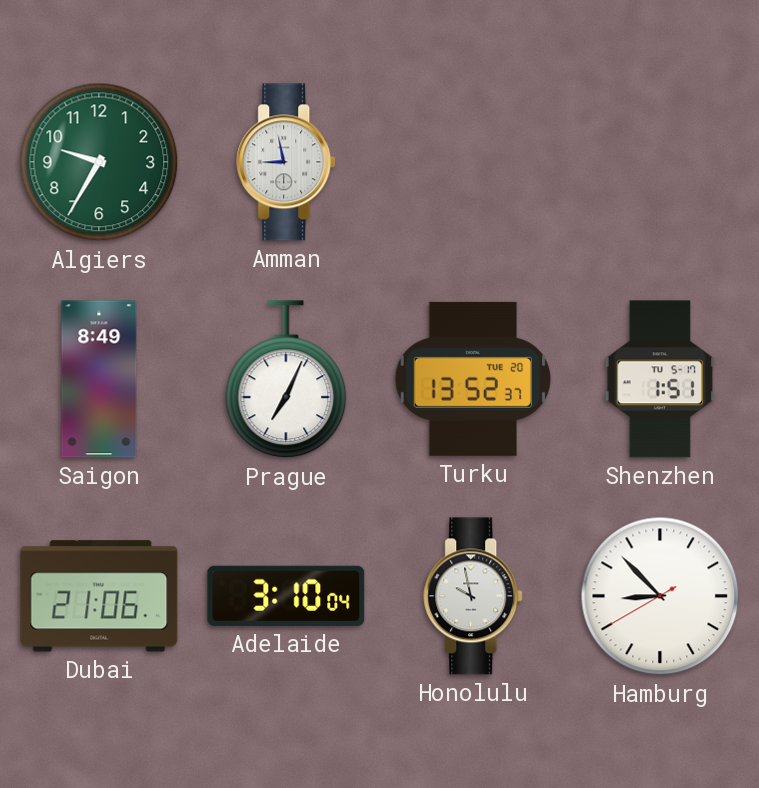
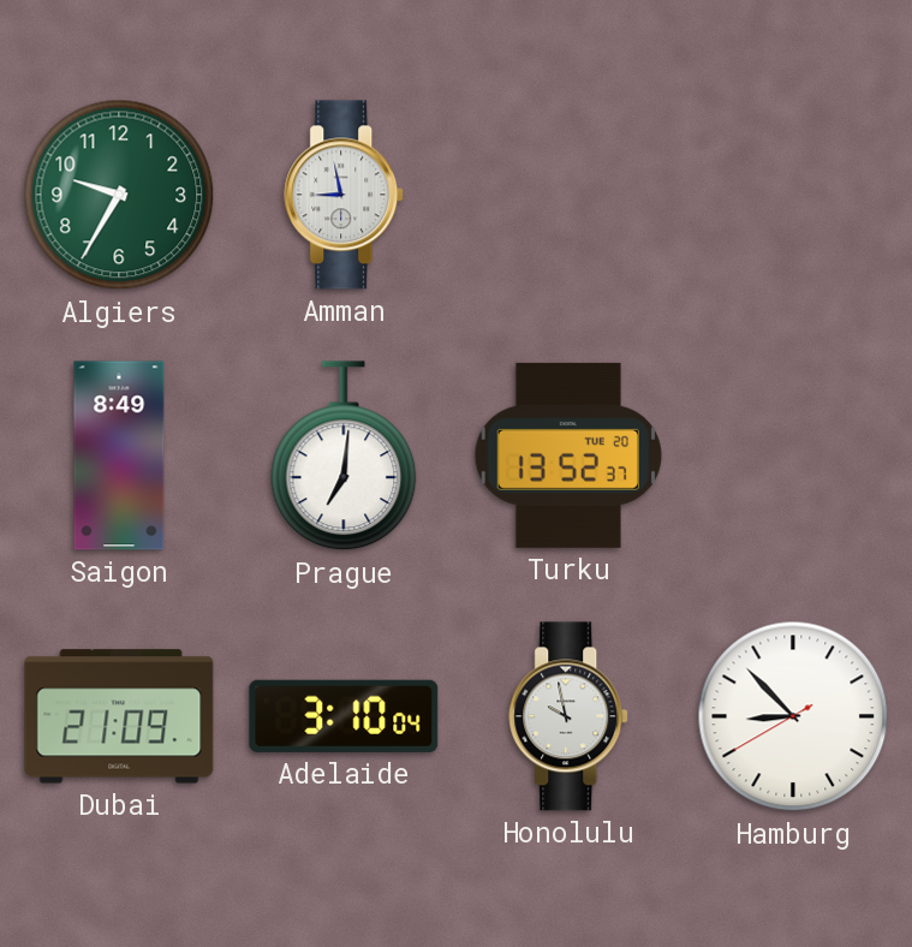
Prague: 7:04 -> 7:01 (344, 457)
Shenzhen: 1:51 -> none (660, 379)
Dubai: 21:06 -> 21:09 (119, 716)
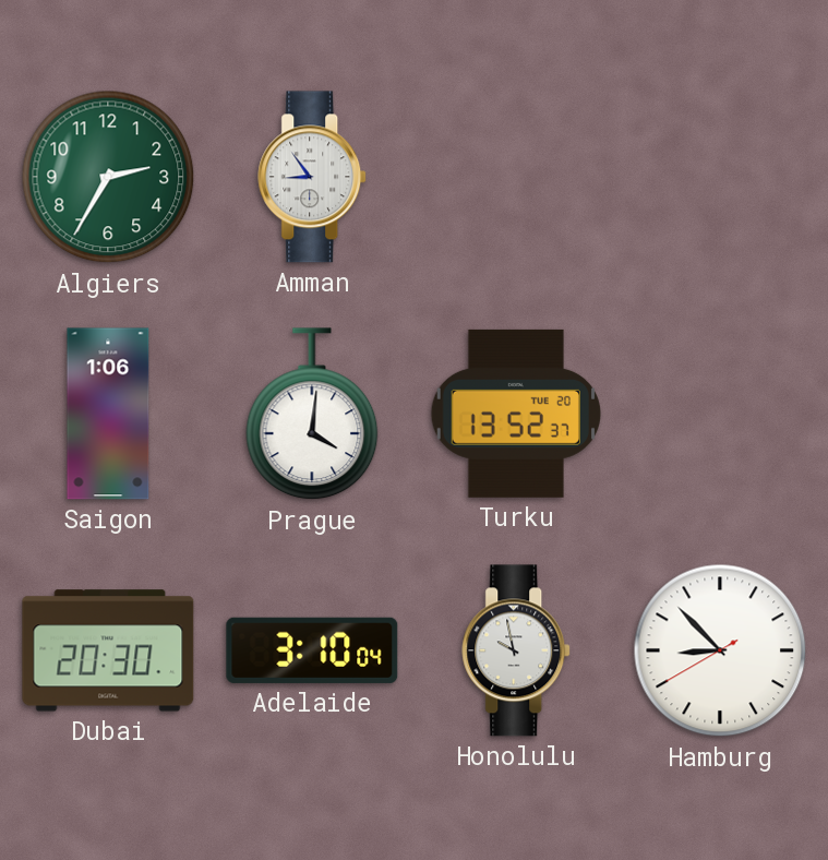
Algiers: 9:35 -> 2:35 (108, 177)
Amman: 8:58 -> 8:54 (313, 177)
Saigon: 8:49 -> 1:06 (108, 414)
Prague: 7:01 -> 4:01 (312, 415)
Dubai: 21:09 -> 20:30 (108, 650)
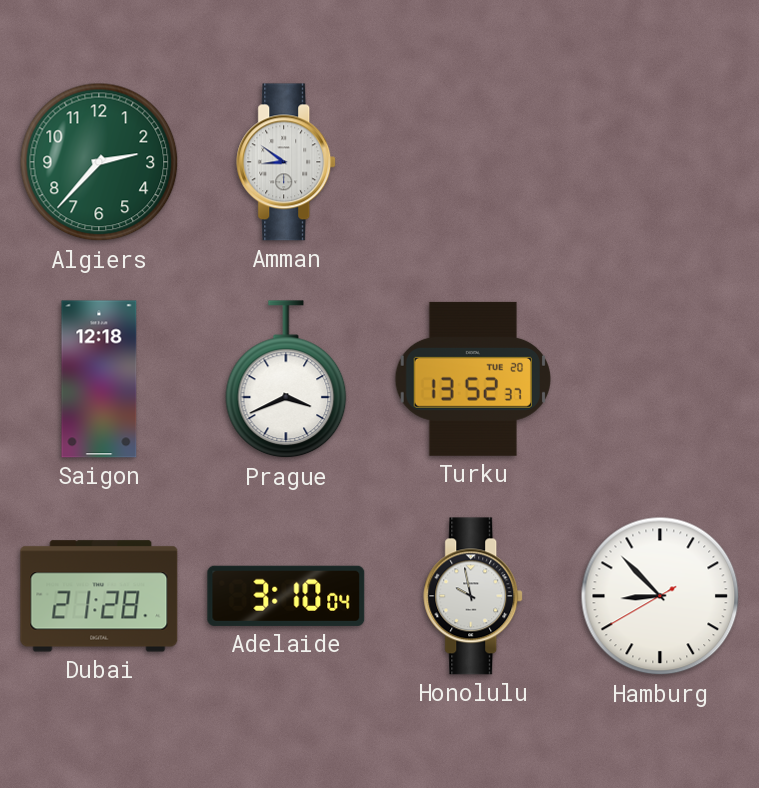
Algiers: 2:35 -> 2:37 (99, 162)
Amman: 8:54 -> 8:51 (287, 162)
Saigon: 1:06 -> 12:18 (99, 379)
Prague: 4:01 -> 3:41 (286, 380)
Dubai: 20:30 -> 21:28 (99, 596)
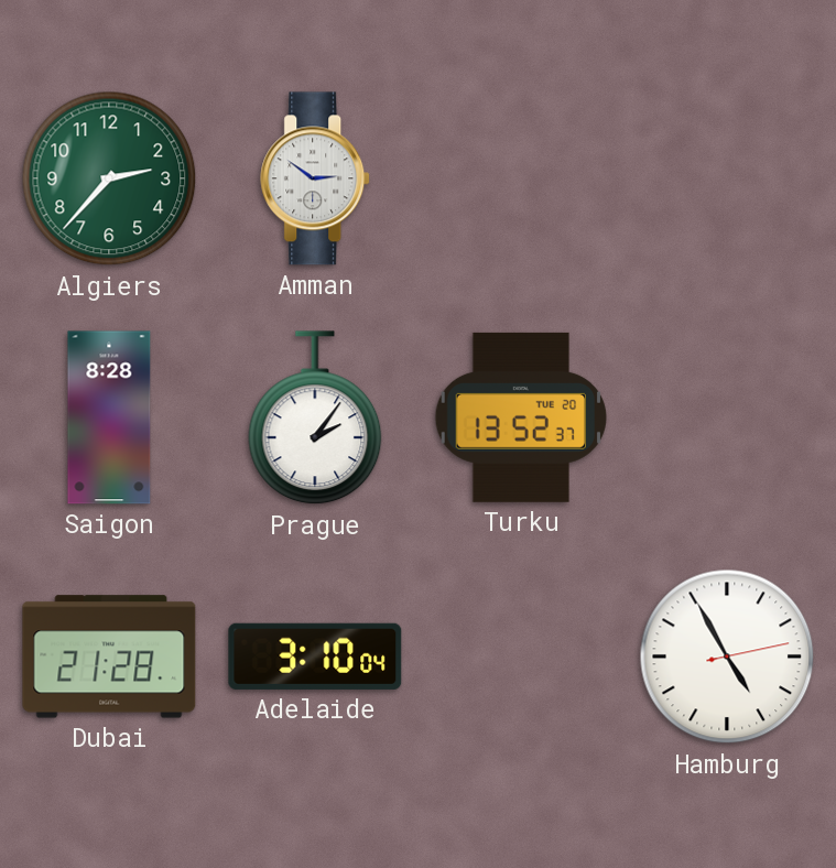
Amman: 8:51 -> 2:51 (316, 178)
Saigon: 12:18 -> 8:28 (109, 417)
Prague: 3:41 -> 2:06 (315, 419)
Honolulu: 9:58 -> none (474, 596)
Hamburg: 8:52 -> 4:55 (727, 657)
